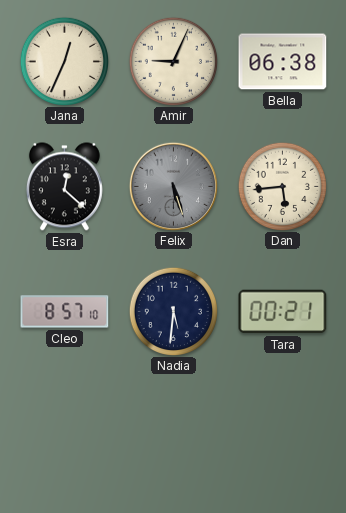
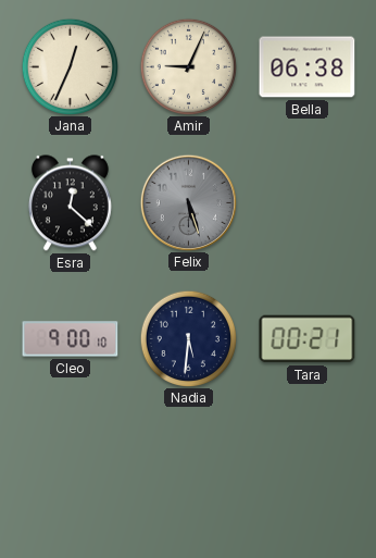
Dan: 5:44 -> none (282, 186)
Cleo: 8:57 -> 9:00 (71, 339)
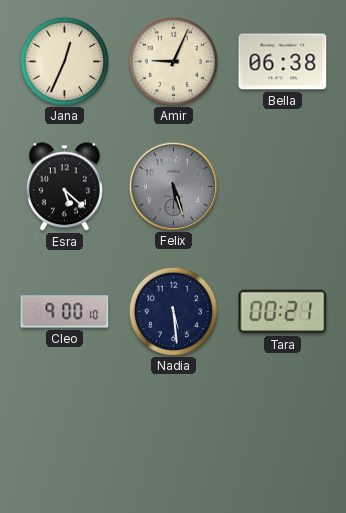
Esra: 12:22 -> 5:22 (64, 187)
Nadia: 5:31 -> 5:29 (173, 311)
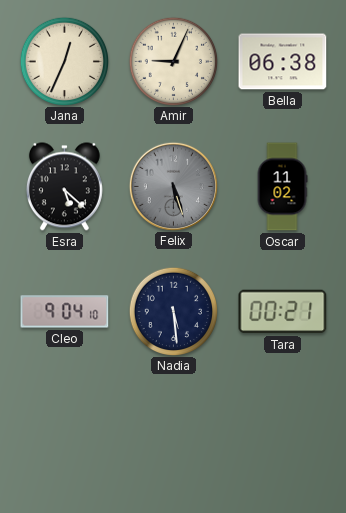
Oscar: none -> 11:02 (282, 187)
Cleo: 9:00 -> 9:04 (65, 312)
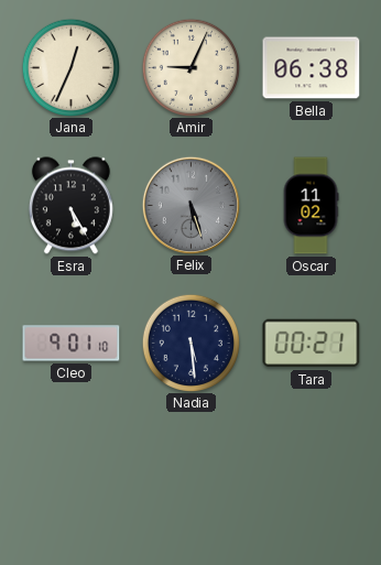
Esra: 5:22 -> 5:25 (70, 206)
Cleo: 9:04 -> 9:01 (72, 344)
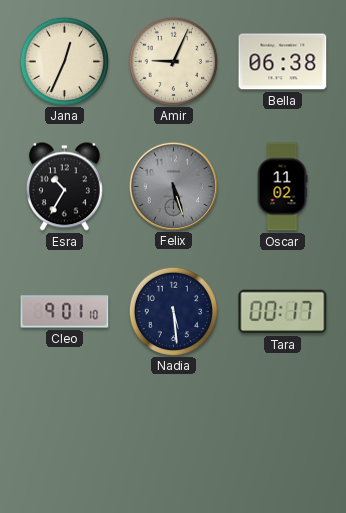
Esra: 5:25 -> 10:35 (64, 187)
Tara: 00:21 -> 00:17 (283, 312)
